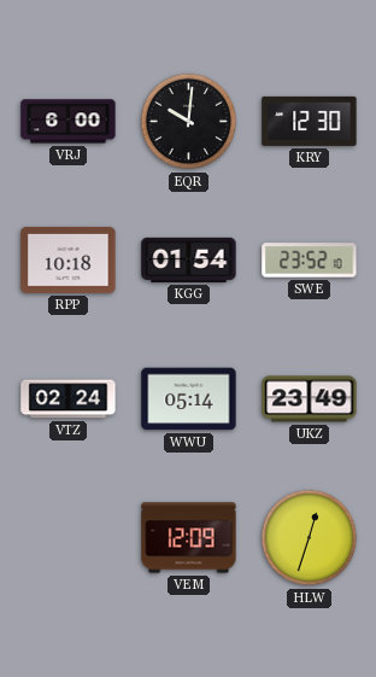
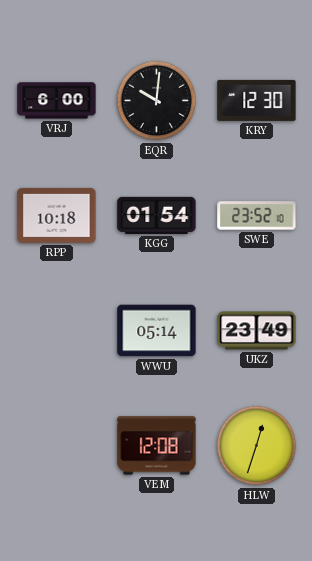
VTZ: 02:24 -> none (69, 399)
VEM: 12:09 -> 12:08 (157, 446)
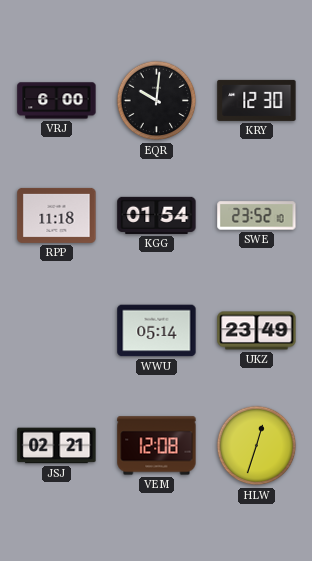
RPP: 10:18 -> 11:18 (57, 215)
JSJ: none -> 02:21 (57, 446)
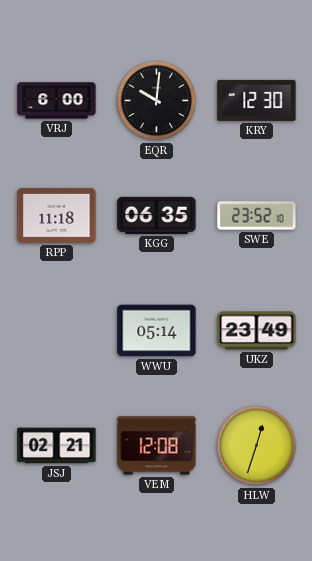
KGG: 01:54 -> 06:35 (157, 215)
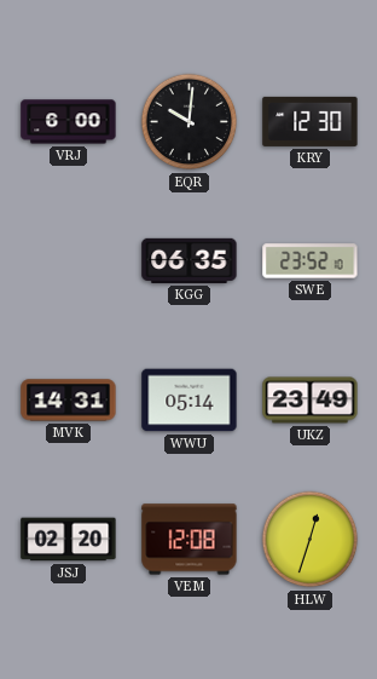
RPP: 11:18 -> none (57, 215)
MVK: none -> 14:31 (69, 401)
JSJ: 02:21 -> 02:20 (69, 540)
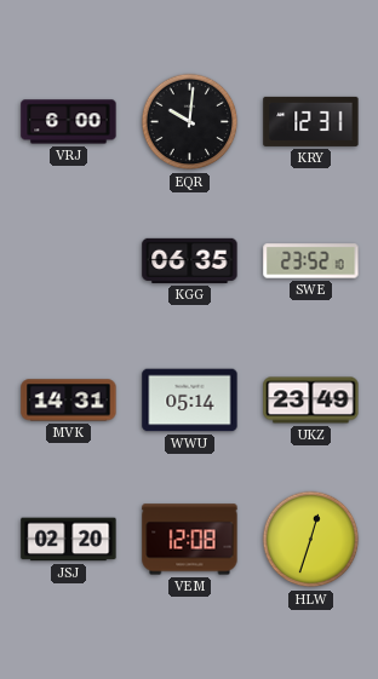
KRY: 12:30 -> 12:31 (311, 121)
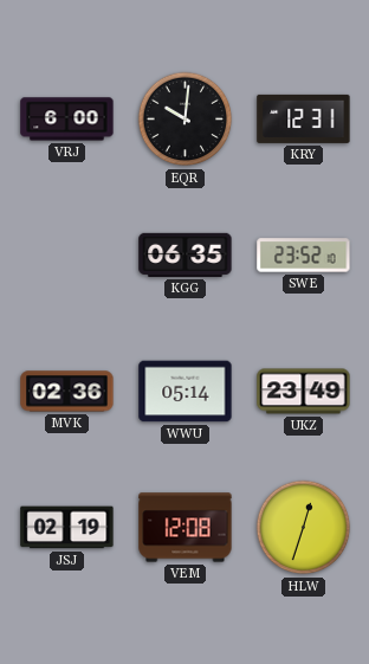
MVK: 14:31 -> 02:36 (67, 392)
JSJ: 02:20 -> 02:19 (67, 528)
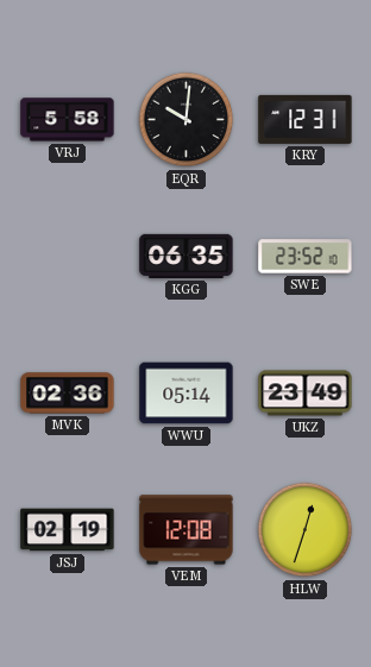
VRJ: 6:00 -> 5:58 (68, 120)
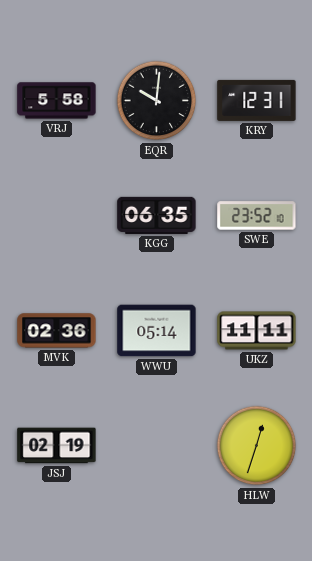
UKZ: 23:49 -> 11:11 (257, 331)
VEM: 12:08 -> none (187, 530)
